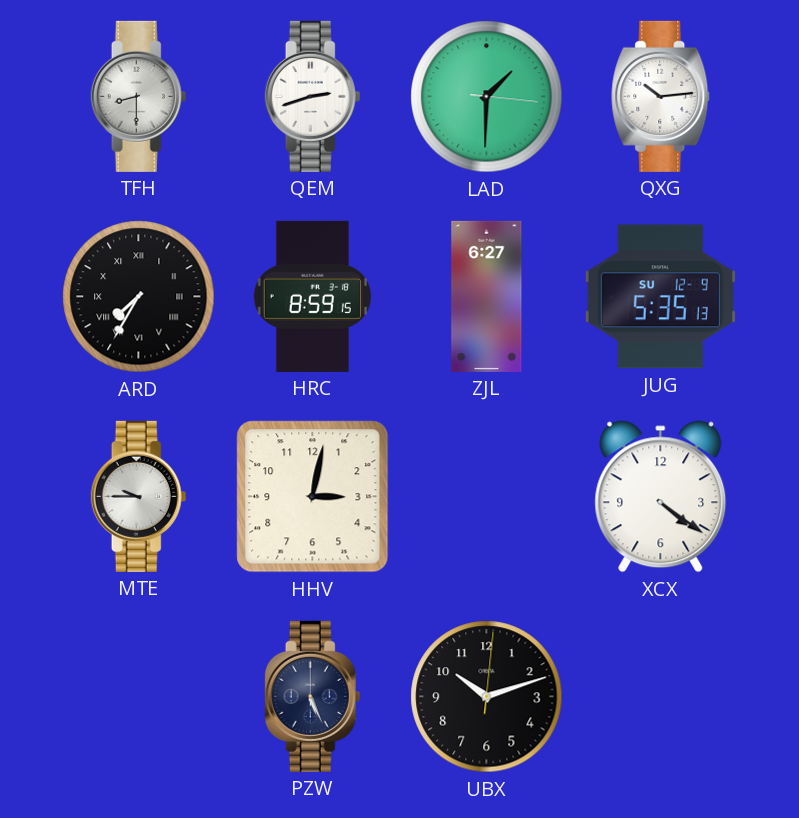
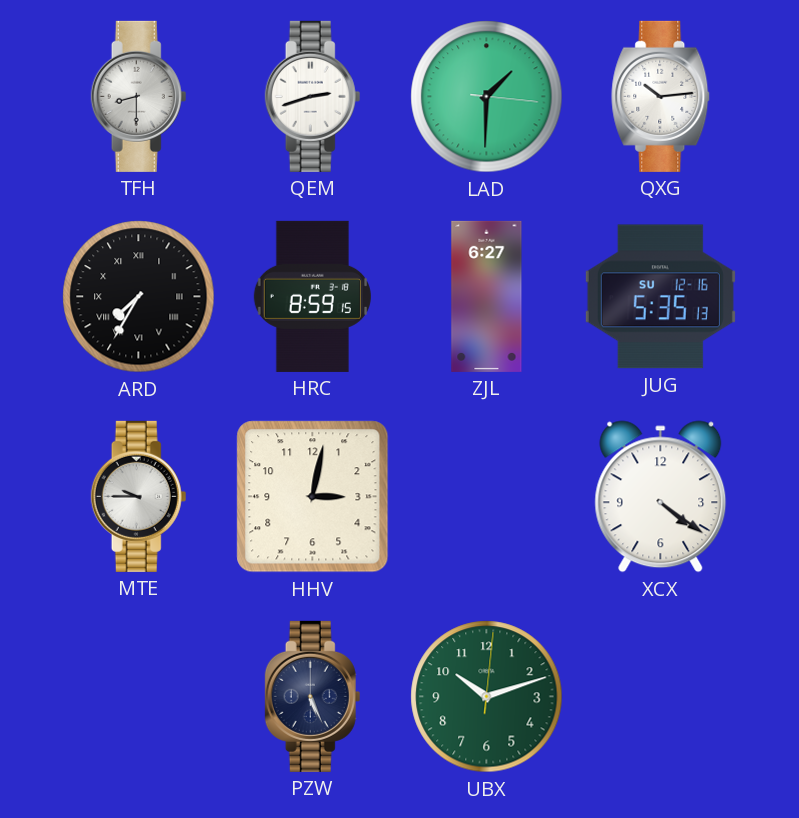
JUG date: SU 12-9 -> SU 12-16 (660, 297)
UBX dial: black -> green (487, 697)
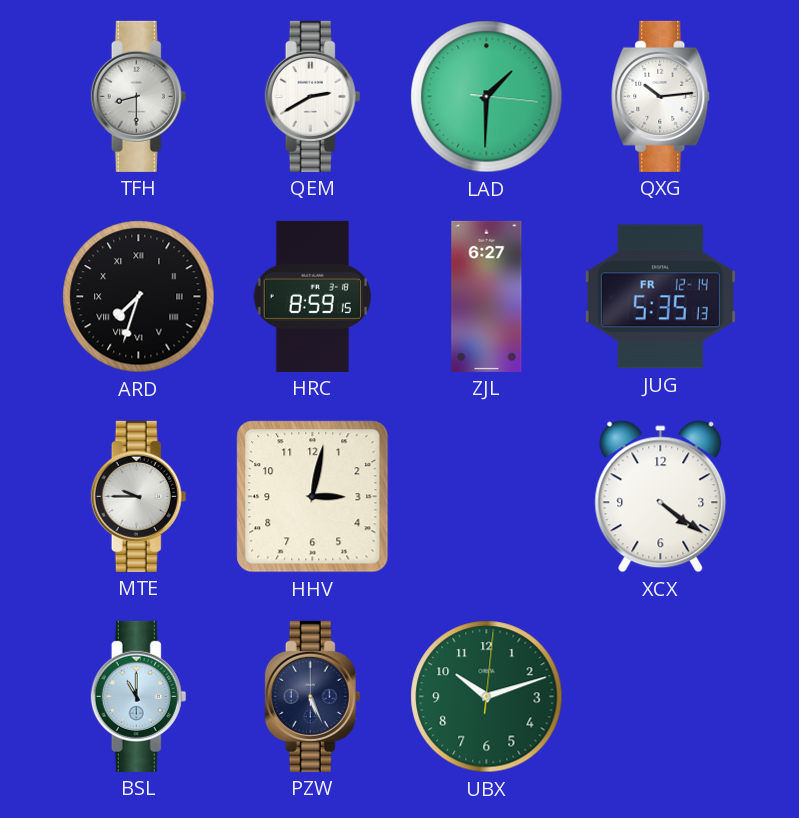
QEM: 2:42 -> 2:40 (313, 96)
ARD: 7:35 -> 7:33 (139, 297)
JUG date: SU 12-16 -> FR 12-14 (660, 297)
BSL: none -> 11:00 (139, 696)
